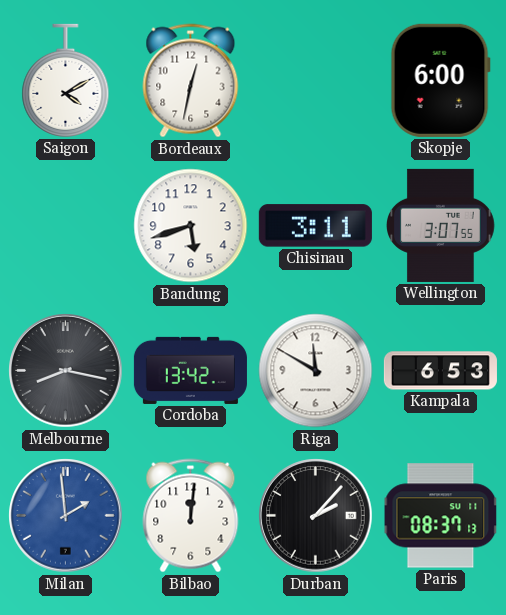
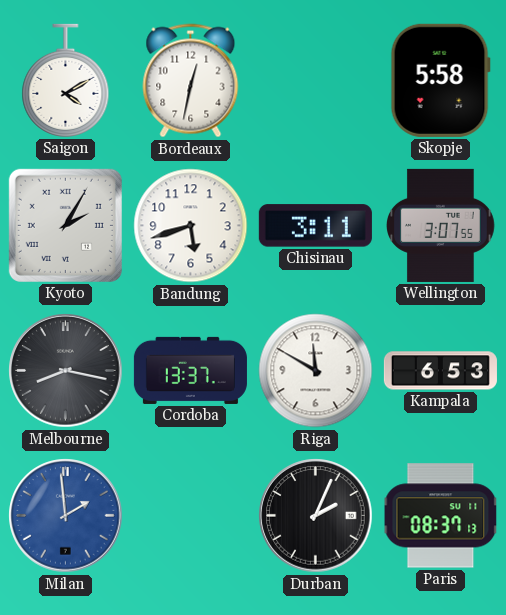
Skopje: 6:00 -> 5:58 (440, 80)
Kyoto: none -> 2:05 (65, 225)
Cordoba: 13:42 -> 13:37 (190, 370)
Bilbao: 12:01 -> none (191, 516)
Durban: 2:07 -> 2:04 (316, 516)
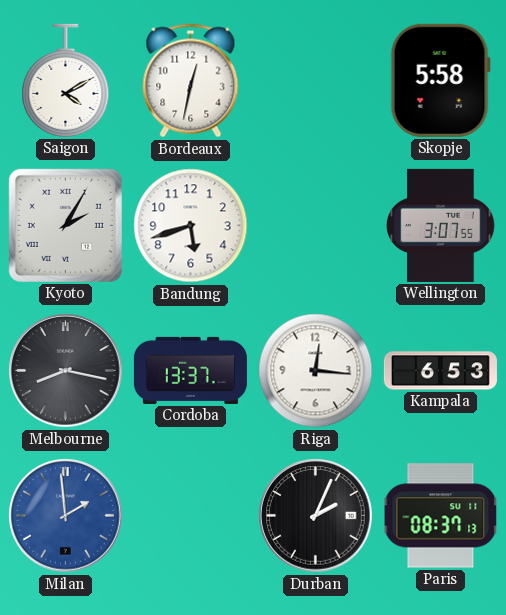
Chisinau: 3:11 -> none (315, 226)
Riga: 11:50 -> 12:16 (316, 371)
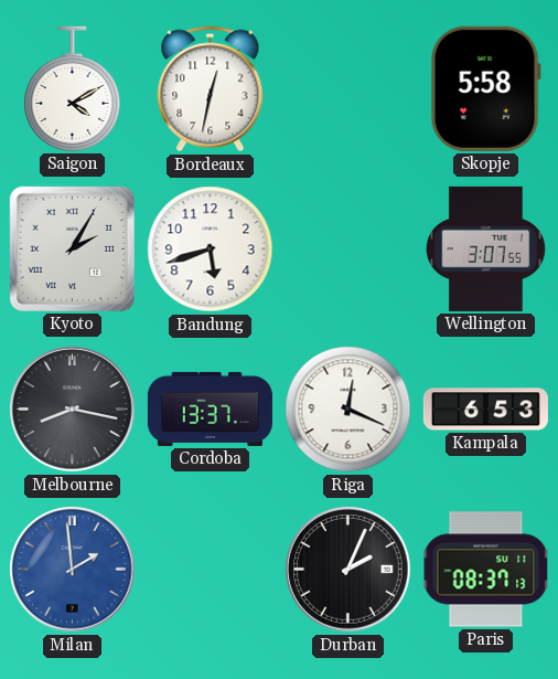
Riga: 12:16 -> 12:19 (348, 410)
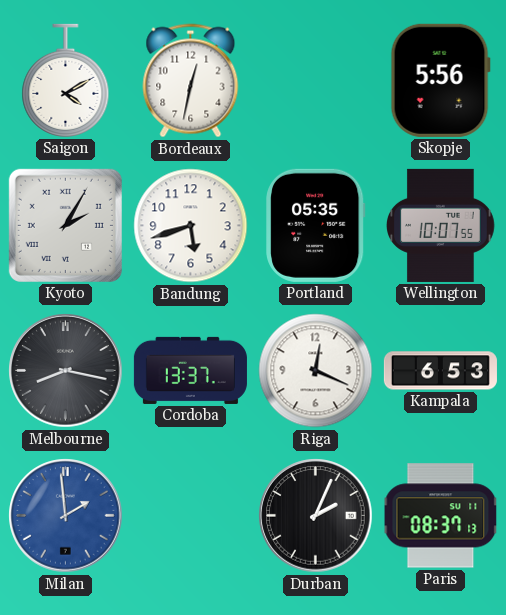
Skopje: 5:58 -> 5:56 (440, 80)
Portland: none -> 05:35 (316, 225)
Wellington: 3:07 -> 10:07 (441, 225)
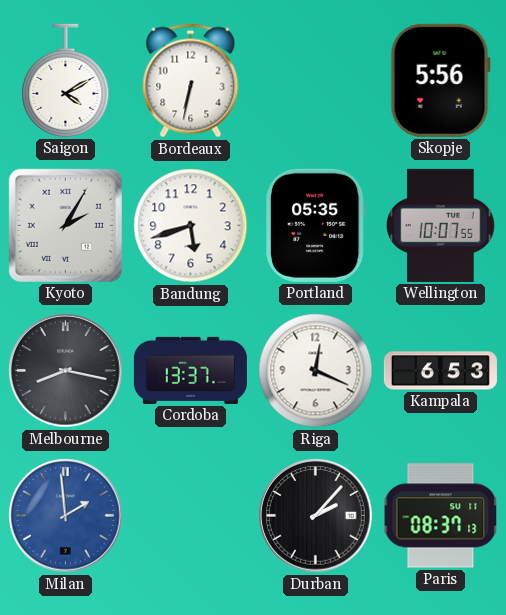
Bordeaux: 12:32 -> 6:32 (191, 81)
Durban: 2:04 -> 2:07 (316, 516)
